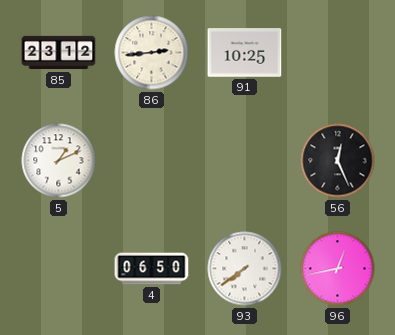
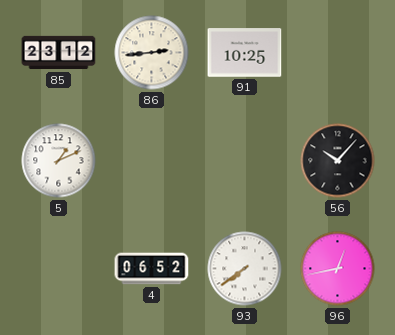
56: 12:26 -> 10:07 (338, 161)
4: 06:50 -> 06:52 (152, 269)
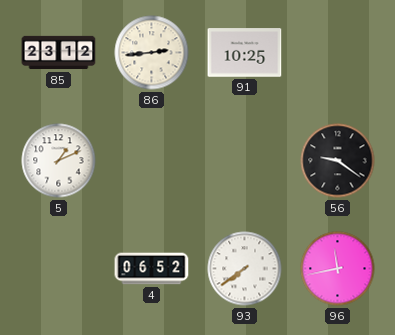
56: 10:07 -> 9:21 (338, 161)
96: 12:43 -> 11:43 (338, 269)
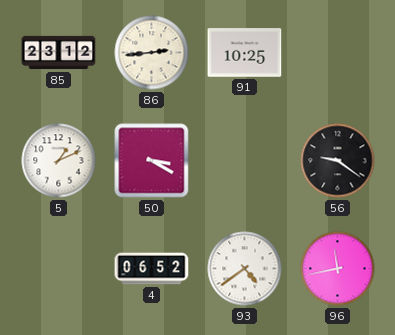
50: none -> 3:20 (152, 161)
93: 7:39 -> 4:39 (245, 269)
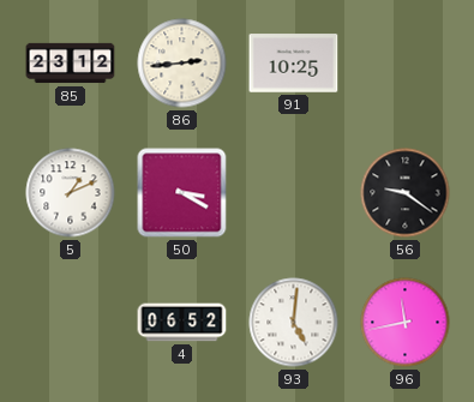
93: 4:39 -> 5:01 (294, 323)
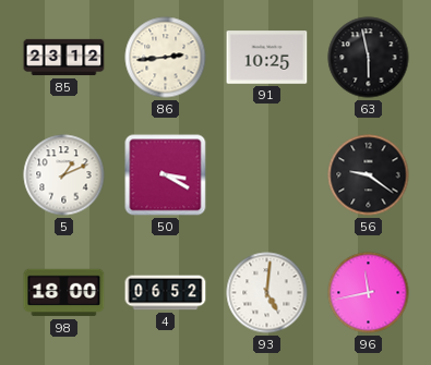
63: none -> 5:58 (369, 58)
98: none -> 18:00 (64, 293)
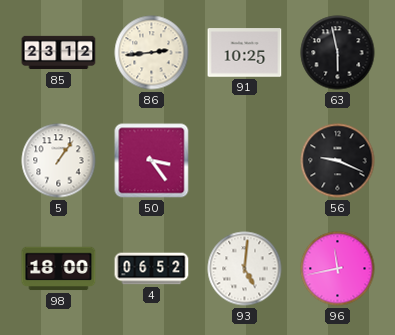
5: 1:11 -> 1:06 (59, 161)
50: 3:20 -> 3:24 (152, 161)
56: 9:21 -> 9:19 (338, 161)
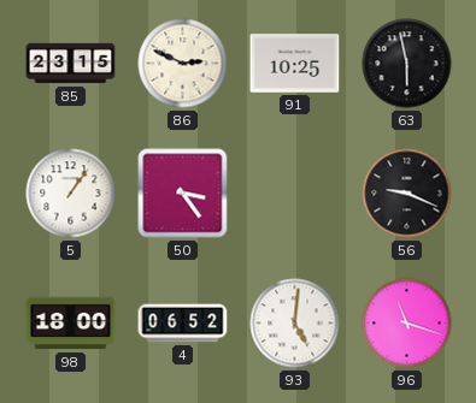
85: 23:12 -> 23:15 (71, 64)
86: 2:44 -> 2:49 (183, 64)
96: 11:43 -> 11:18 (407, 324)
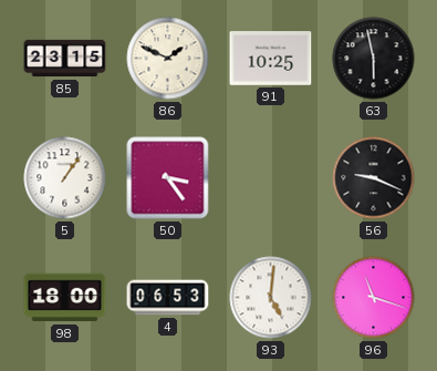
86: 2:49 -> 1:49 (168, 59)
4: 06:52 -> 06:53 (168, 298)
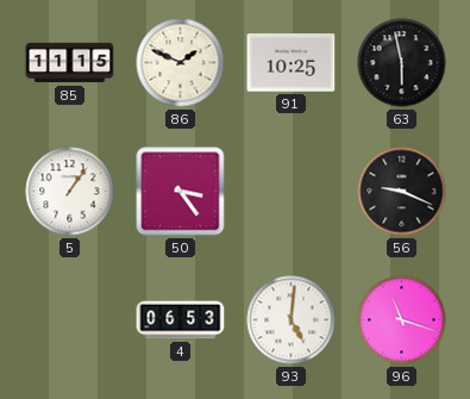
85: 23:15 -> 11:15 (70, 63)
98: 18:00 -> none (65, 298)
